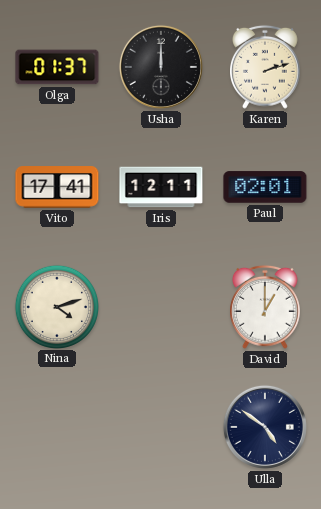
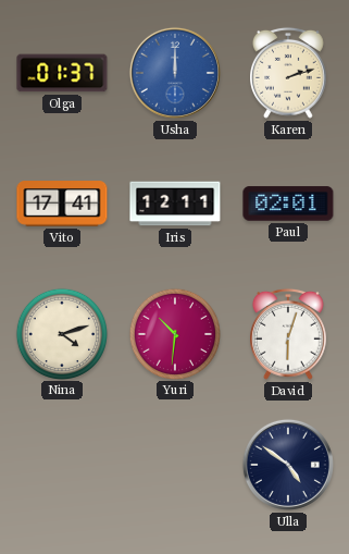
Usha dial: black -> blue (175, 73)
Yuri: none -> 10:31 (174, 333)
David: 1:00 -> 6:03 (289, 334)
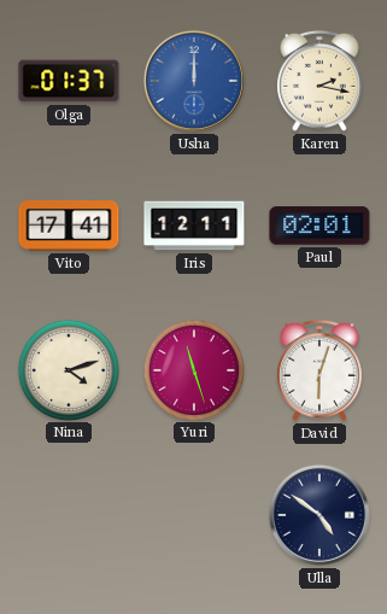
Karen: 2:12 -> 2:17 (321, 81)
Yuri: 10:31 -> 11:27 (193, 369)
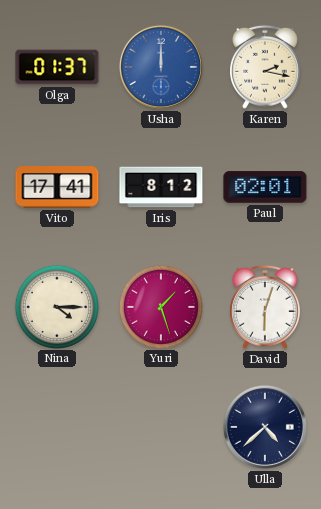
Iris: 12:11 -> 8:12 (161, 187)
Nina: 4:12 -> 4:15 (56, 306)
Yuri: 11:27 -> 1:27 (160, 306)
Ulla: 4:51 -> 4:38 (265, 427)
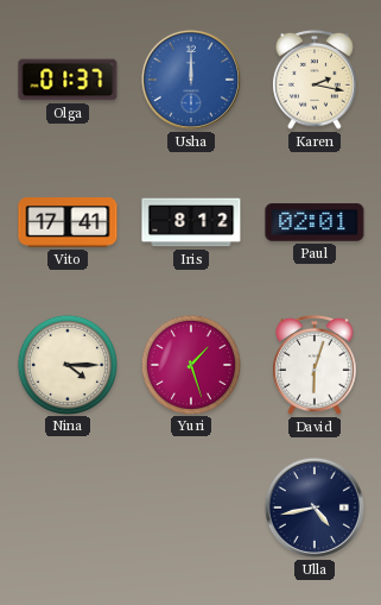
Ulla: 4:38 -> 4:43 (315, 508)
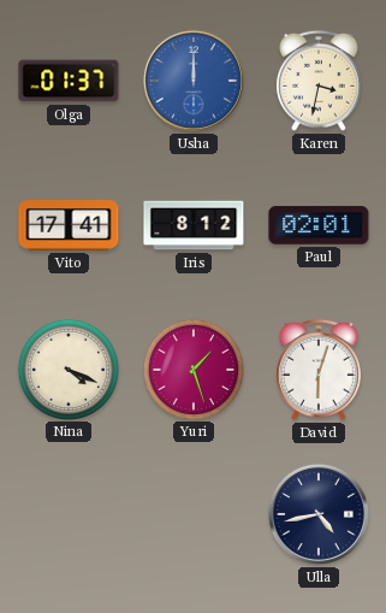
Karen: 2:17 -> 3:32 (320, 81)
Nina: 4:15 -> 4:19 (67, 369)
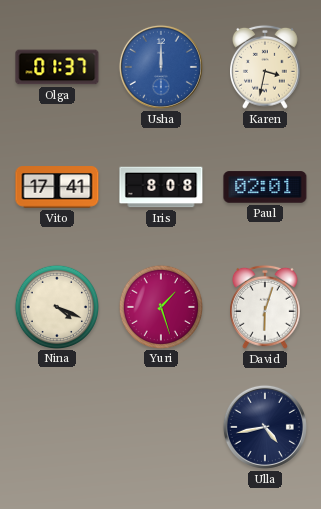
Iris: 8:12 -> 8:08 (161, 187)
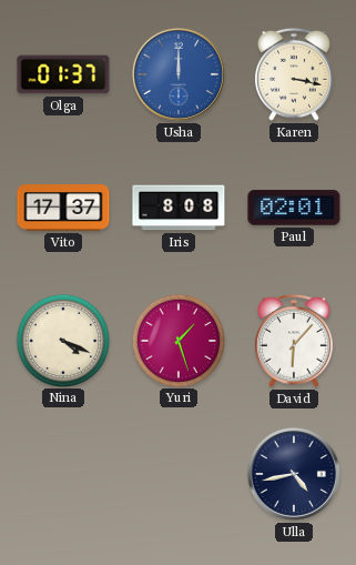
Karen: 3:32 -> 3:17 (295, 74)
Vito: 17:41 -> 17:37 (63, 208)
David: 6:03 -> 6:07 (295, 341)
